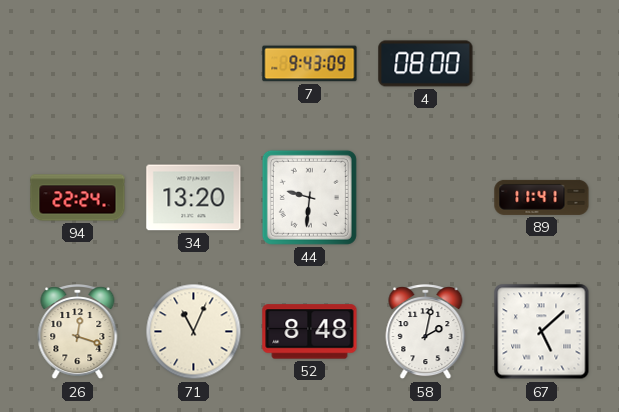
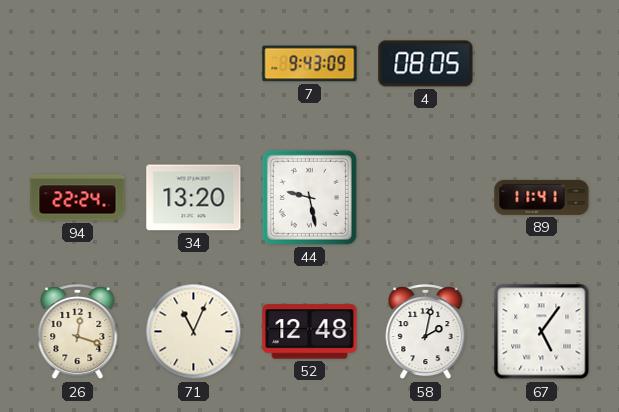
4: 08:00 -> 08:05 (426, 64)
44: 9:31 -> 9:28 (309, 197)
52: 8:48 -> 12:48 (310, 332)
67: 5:08 -> 5:06 (542, 332)
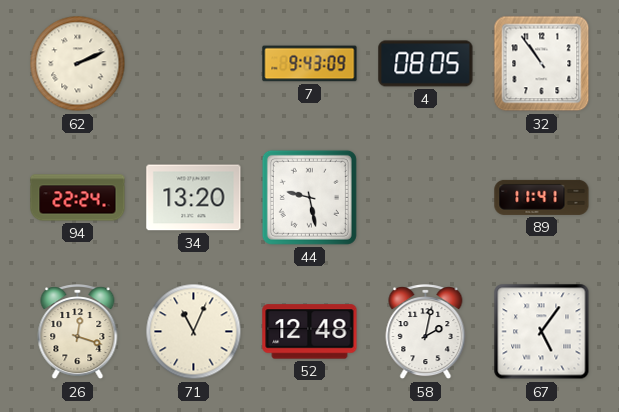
62: none -> 2:11 (78, 64)
32: none -> 10:54 (542, 64)
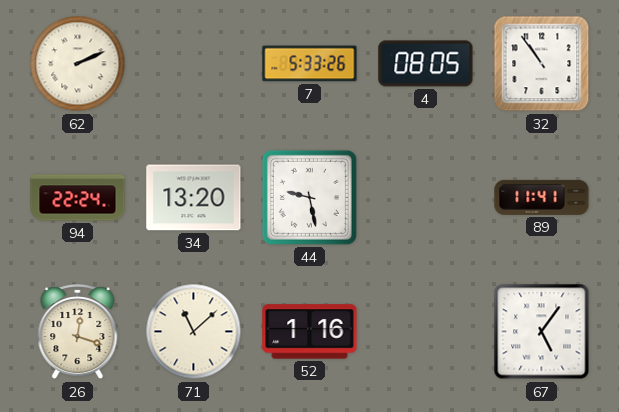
7: 9:43 -> 5:33 (310, 64)
71: 11:04 -> 11:08 (194, 332)
52: 12:48 -> 1:16 (310, 332)
58: 2:02 -> none (426, 332)
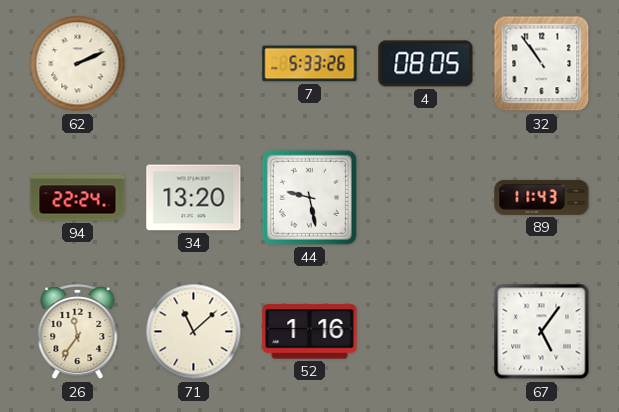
89: 11:41 -> 11:43 (542, 197)
26: 12:18 -> 11:36 (78, 332)
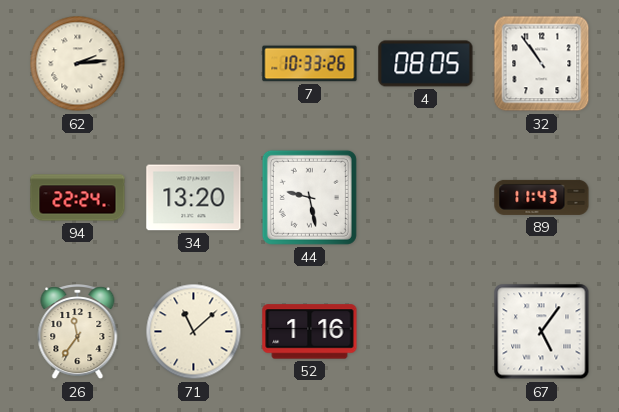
62: 2:11 -> 2:14 (78, 64)
7: 5:33 -> 10:33 (310, 64)
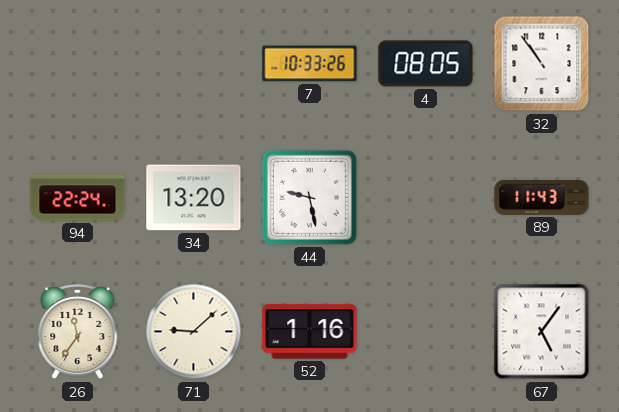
62: 2:14 -> none (78, 64)
71: 11:08 -> 9:08 (194, 332)
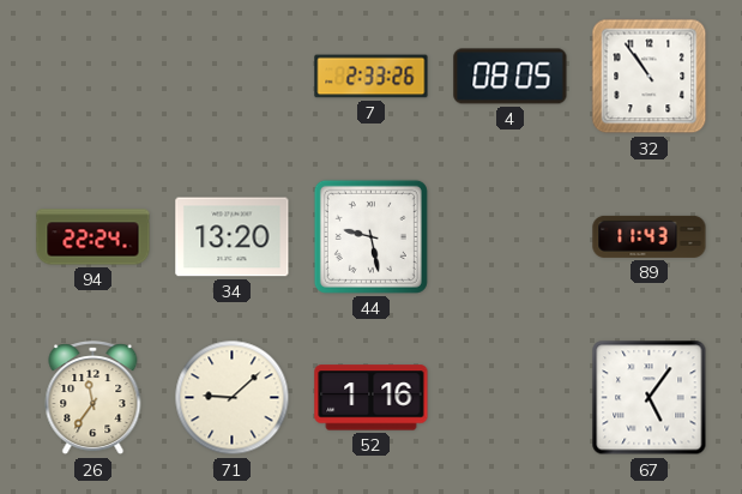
7: 10:33 -> 2:33 (372, 77)
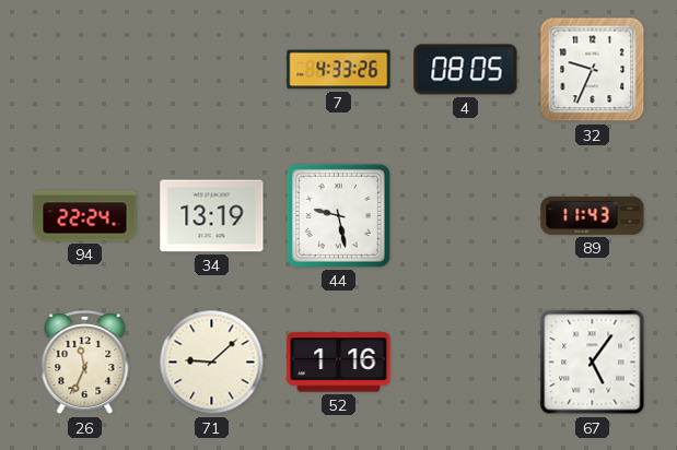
7: 2:33 -> 4:33 (339, 70)
32: 10:54 -> 9:34 (593, 70)
34: 13:20 -> 13:19 (212, 216)
26: 11:36 -> 11:34 (85, 363)
